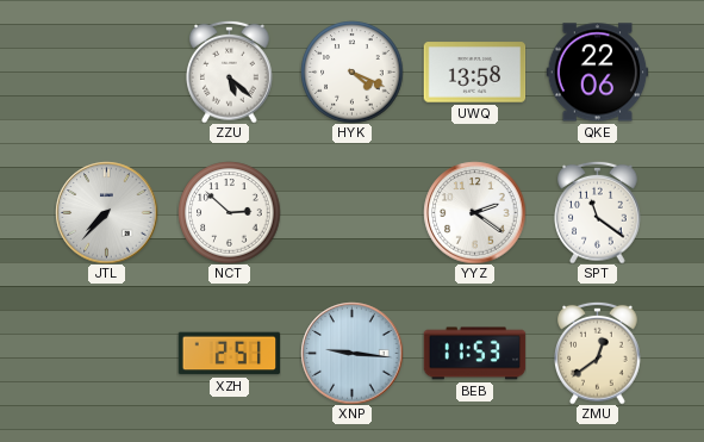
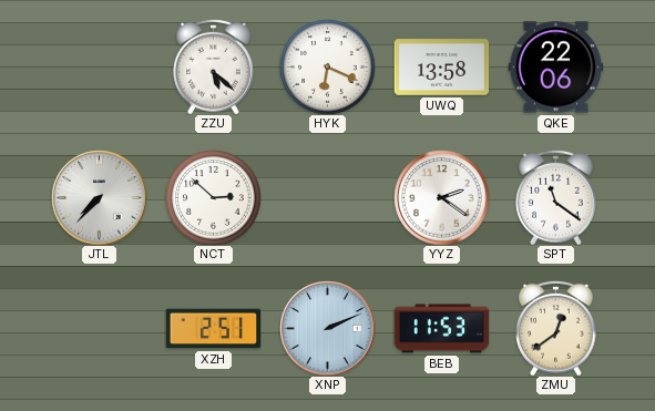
HYK: 4:19 -> 6:19 (327, 66)
XNP: 9:16 -> 2:11 (327, 328)
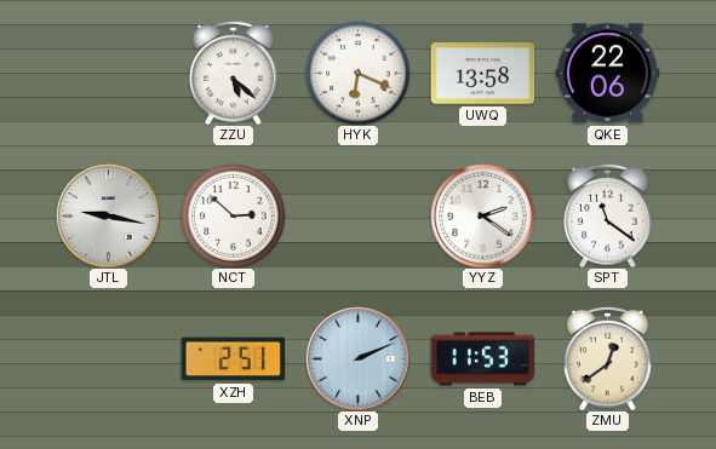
JTL: 7:37 -> 9:17 (108, 215)
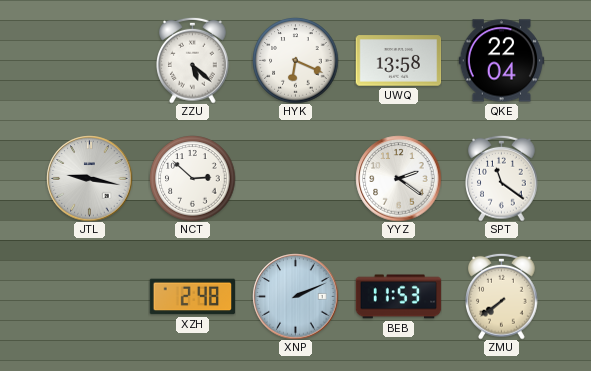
QKE: 22:06 -> 22:04 (501, 61)
XZH: 2:51 -> 2:48 (192, 297)
ZMU: 12:39 -> 7:39 (502, 296)
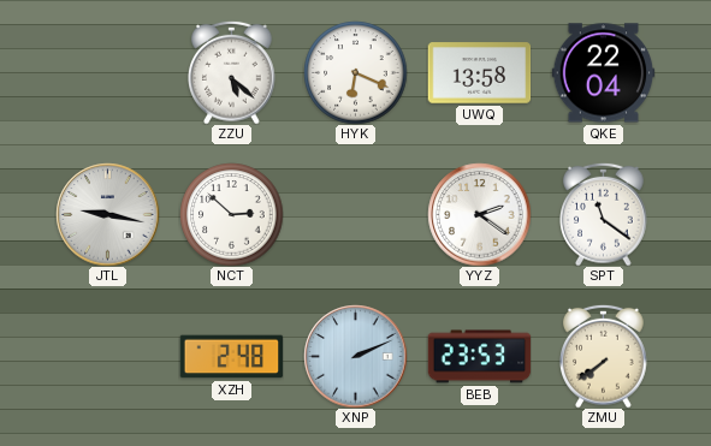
BEB: 11:53 -> 23:53 (479, 357)
